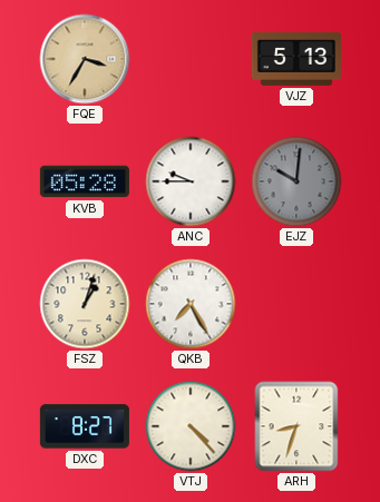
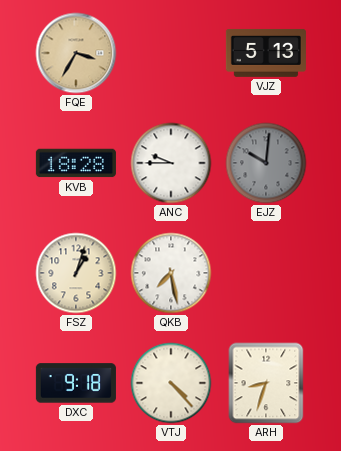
KVB: 05:28 -> 18:28 (76, 163)
QKB: 7:25 -> 7:28 (171, 273)
DXC: 8:27 -> 9:18 (76, 383)
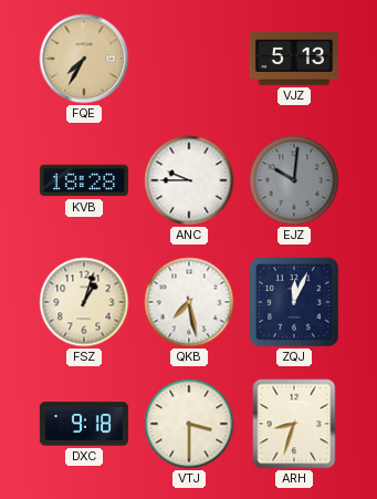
FQE: 3:35 -> 7:35 (84, 59)
ZQJ: none -> 12:04 (294, 302)
VTJ: 4:23 -> 3:30 (189, 424)
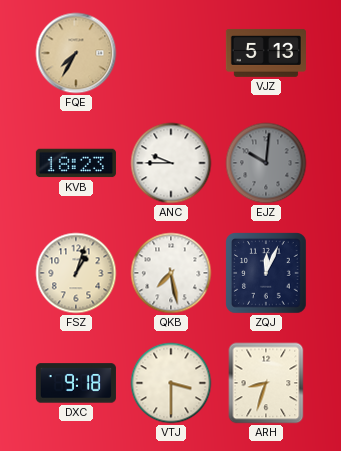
KVB: 18:28 -> 18:23 (76, 163)
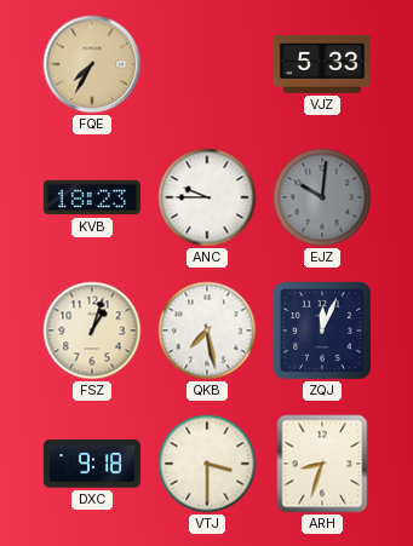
VJZ: 5:13 -> 5:33 (322, 64)
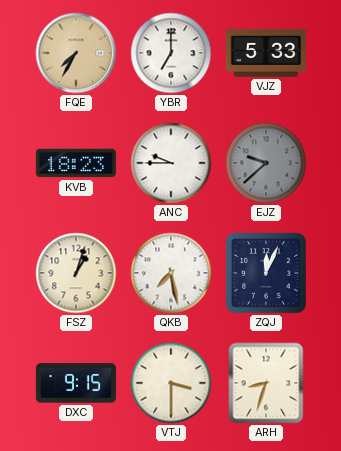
YBR: none -> 7:00 (171, 53)
EJZ: 10:01 -> 9:38 (266, 163)
DXC: 9:18 -> 9:15 (76, 383)
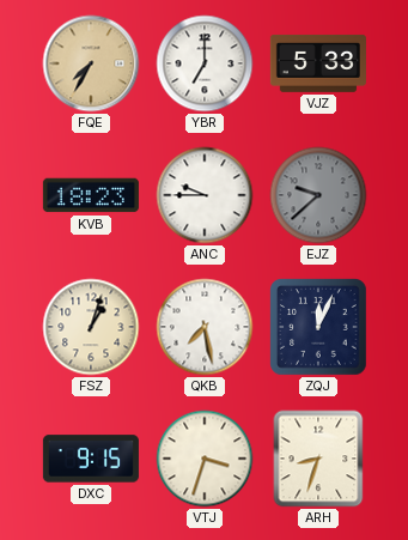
VTJ: 3:30 -> 3:33 (205, 459)
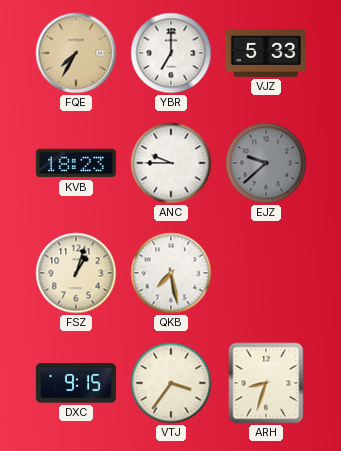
ZQJ: 12:04 -> none (318, 327)
VTJ: 3:33 -> 3:36 (171, 383)
